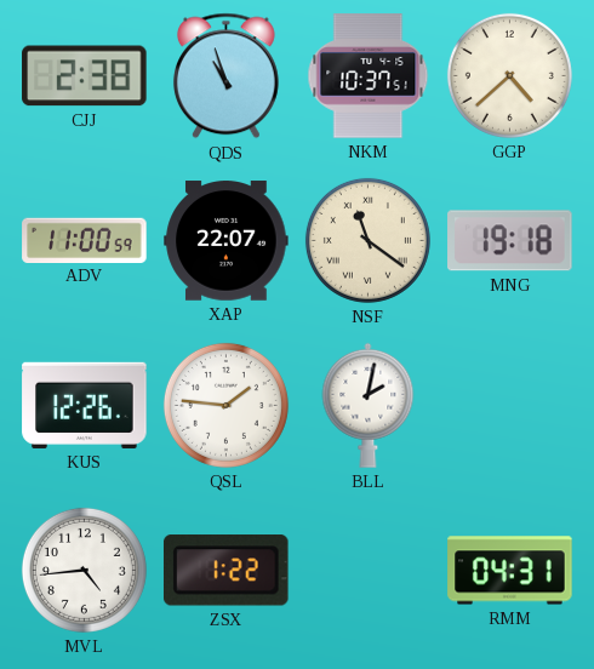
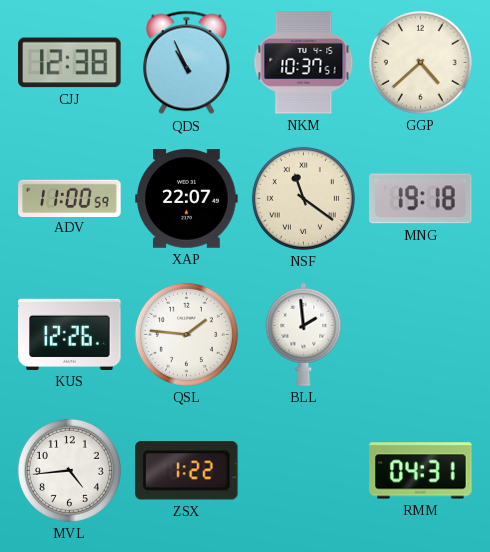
CJJ: 2:38 -> 12:38 (70, 63)
QDS: 10:57 -> 10:56 (186, 63)
BLL: 2:02 -> 1:59 (304, 334)
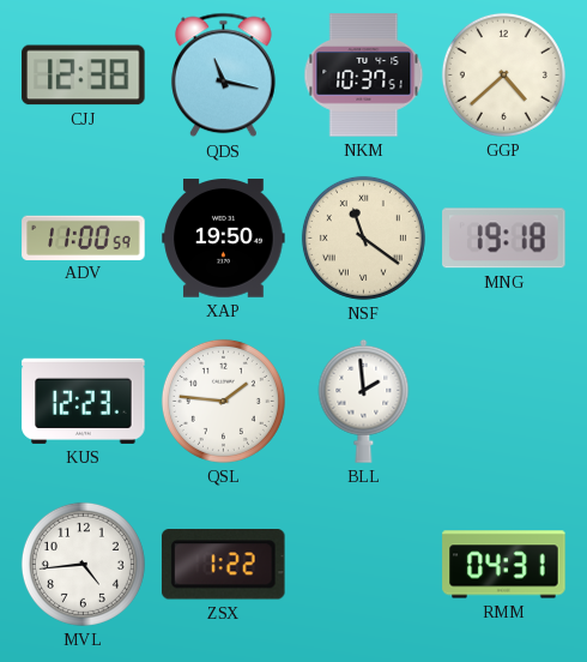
QDS: 10:56 -> 11:17 (223, 76)
XAP: 22:07 -> 19:50 (224, 239)
KUS: 12:26 -> 12:23 (84, 401)
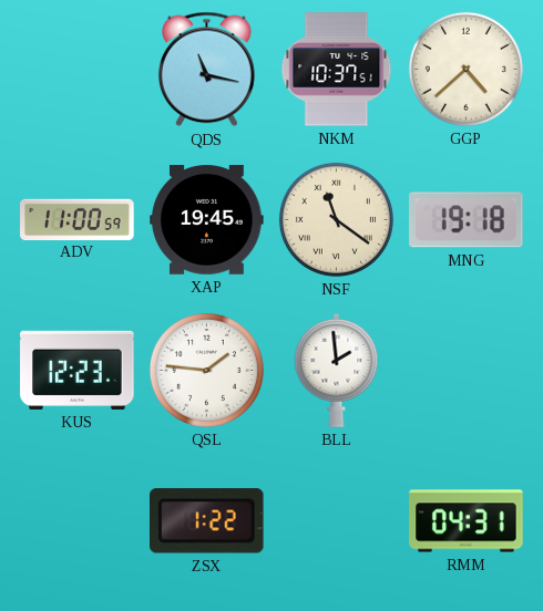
CJJ: 12:38 -> none (84, 76)
XAP: 19:50 -> 19:45 (207, 220)
MVL: 4:44 -> none (83, 564)
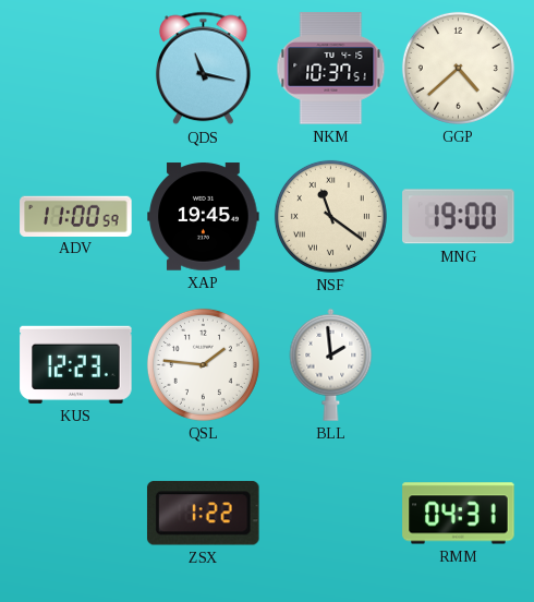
MNG: 19:18 -> 19:00 (459, 217)
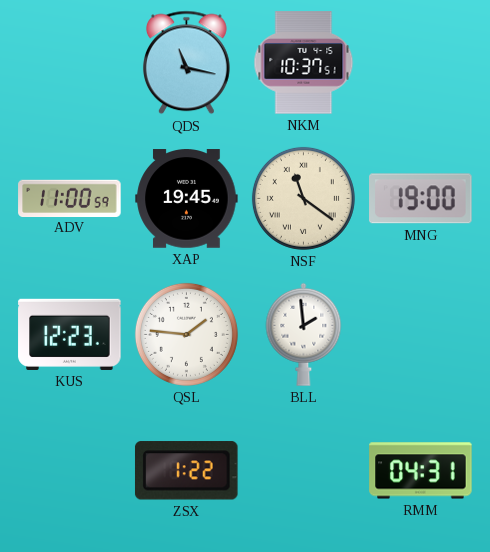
GGP: 4:38 -> none (458, 68)
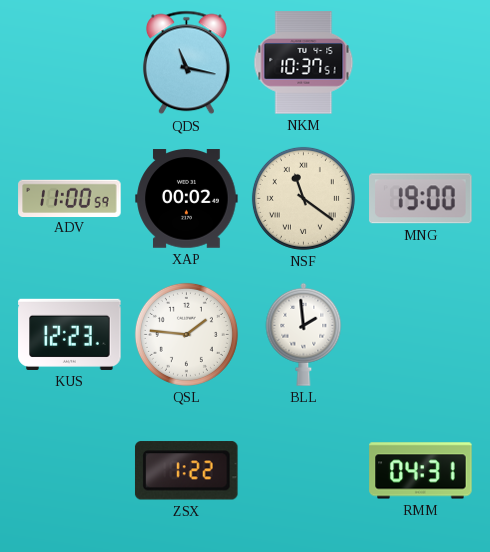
XAP: 19:45 -> 00:02 (187, 199)
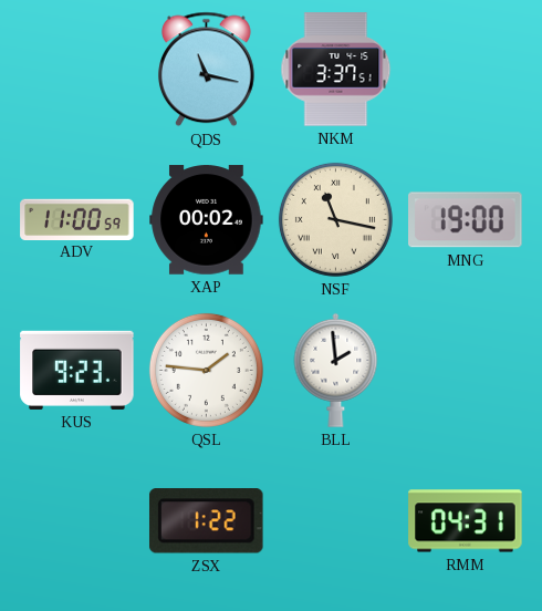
NKM: 10:37 -> 3:37 (336, 70)
NSF: 11:21 -> 11:17 (335, 219)
KUS: 12:23 -> 9:23 (77, 370)
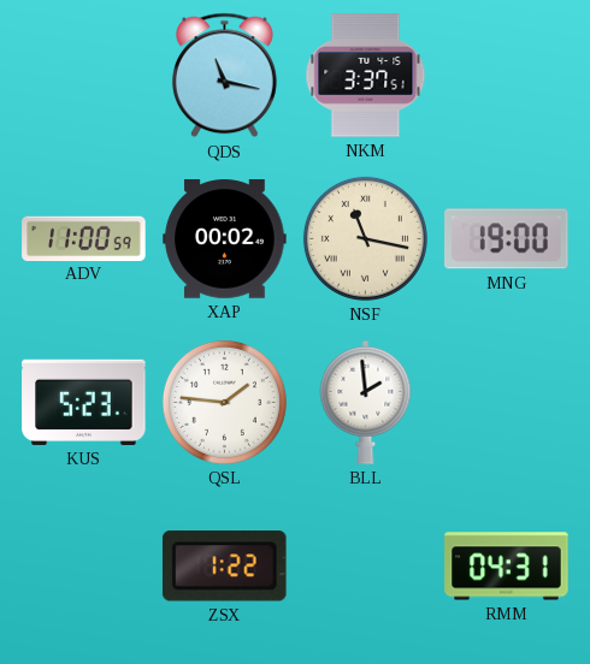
KUS: 9:23 -> 5:23 (84, 402)
